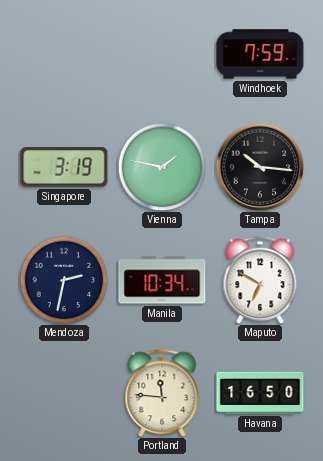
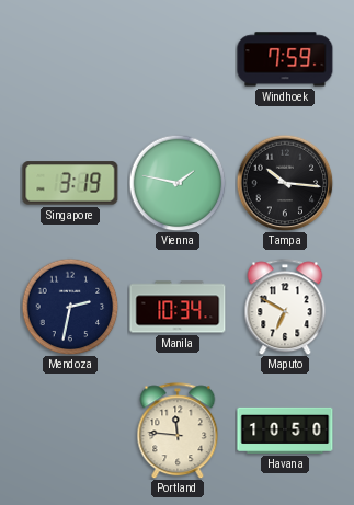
Havana: 16:50 -> 10:50 (285, 431)
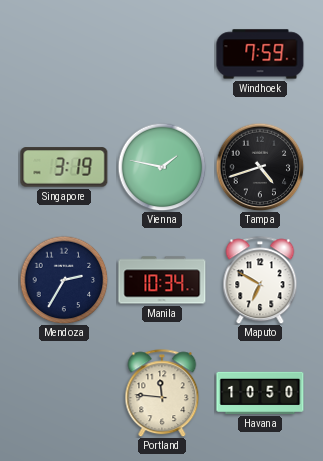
Tampa: 10:16 -> 4:42 (260, 167)
Mendoza: 2:32 -> 2:35 (64, 280)
